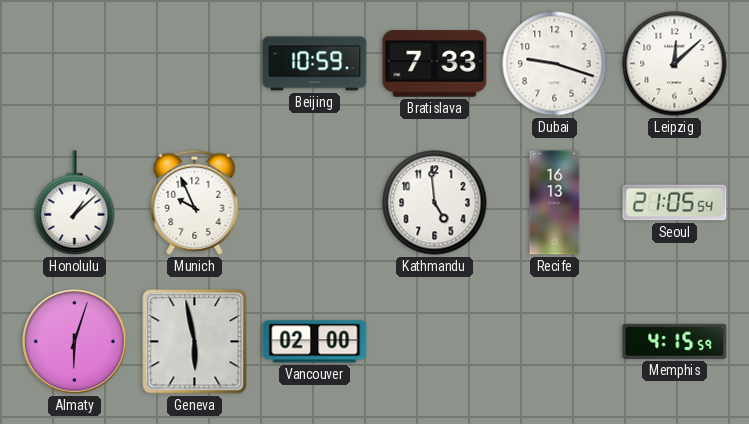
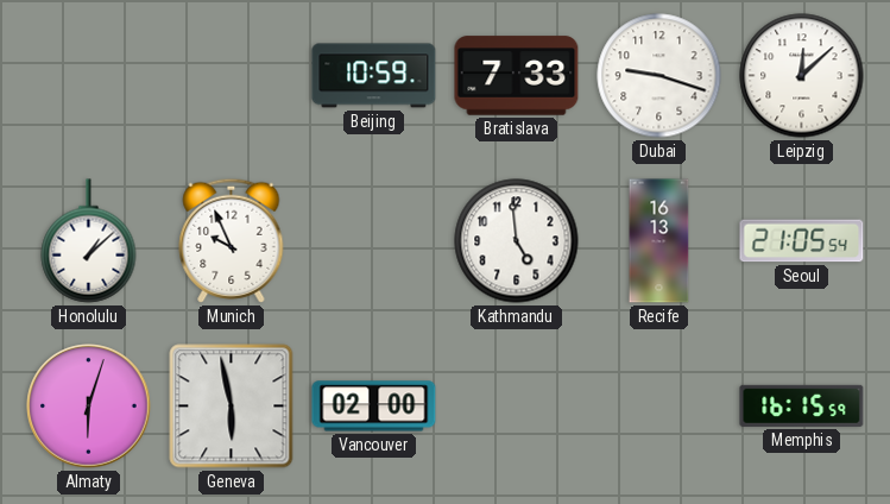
Memphis: 4:15 -> 16:15 (802, 405)
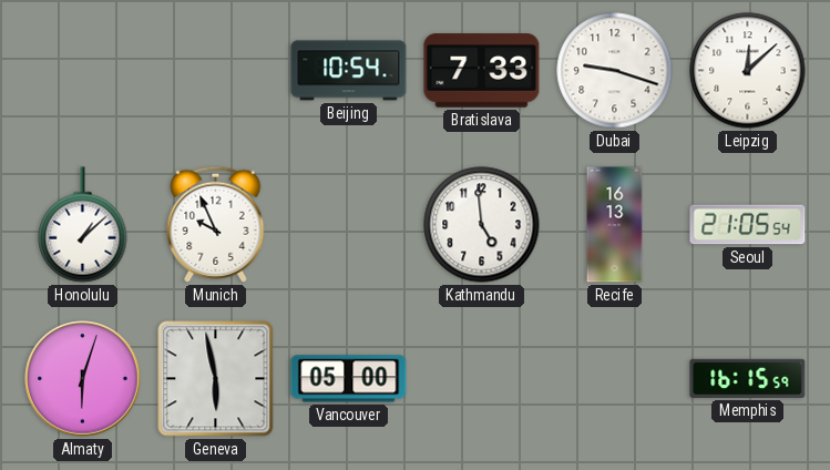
Beijing: 10:59 -> 10:54 (349, 71)
Vancouver: 02:00 -> 05:00 (349, 379)
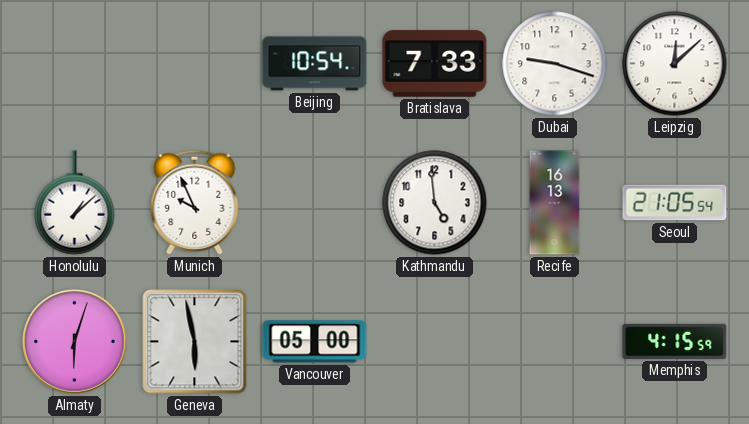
Memphis: 16:15 -> 4:15 (675, 341)
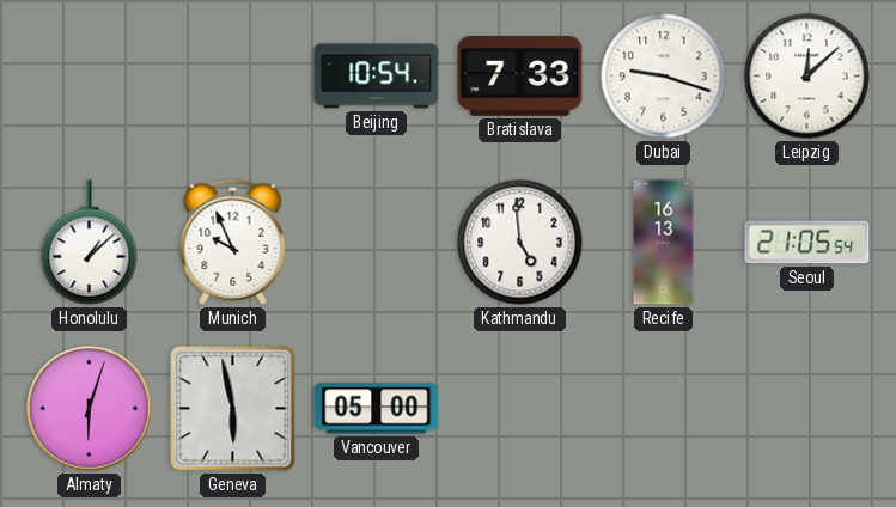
Memphis: 4:15 -> none (675, 341)
